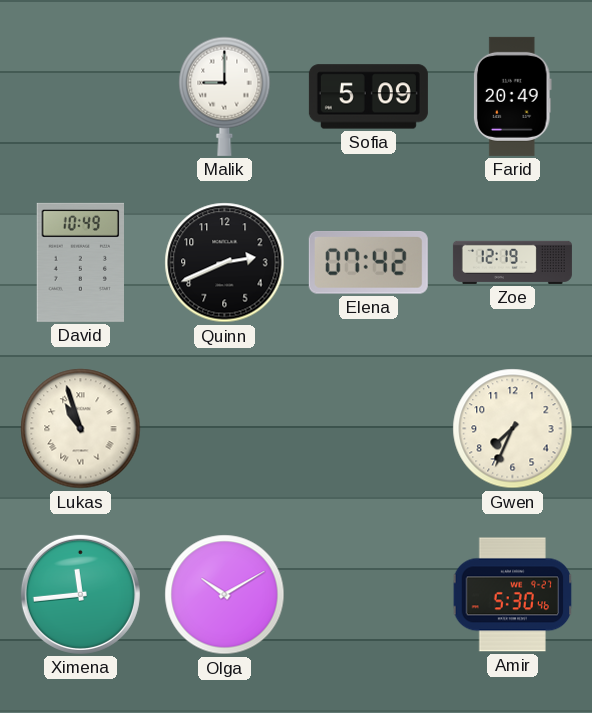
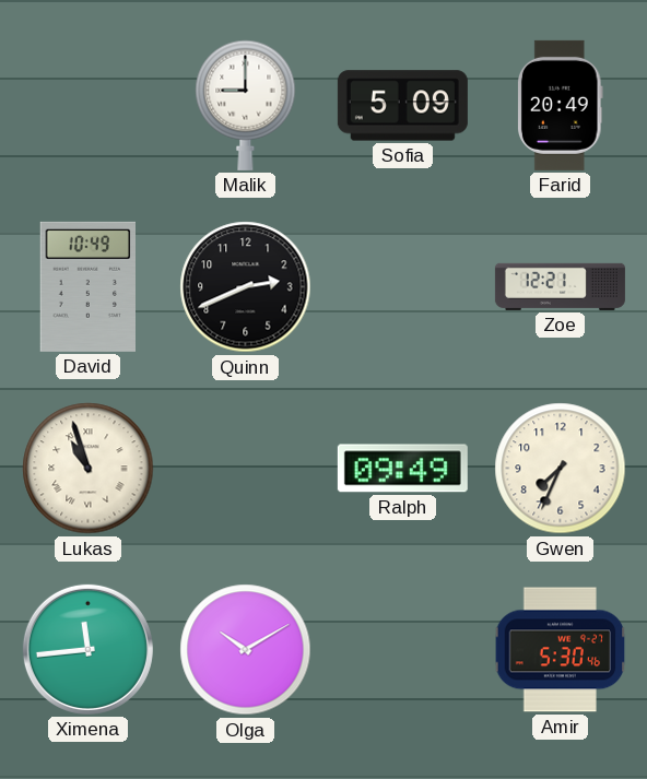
Elena: 07:42 -> none (368, 262)
Zoe: 12:19 -> 12:21 (560, 286)
Ralph: none -> 09:49 (402, 469)
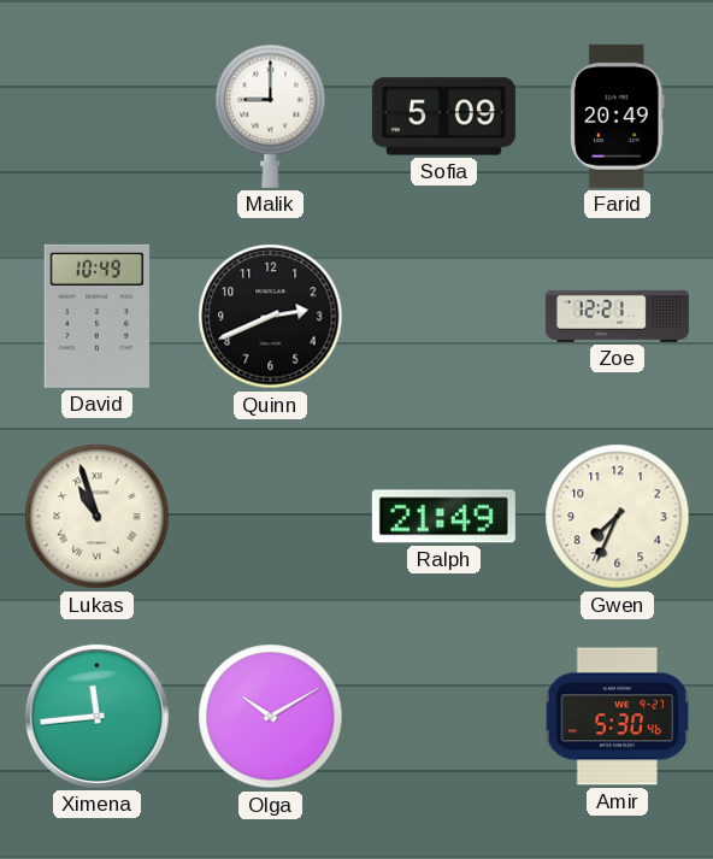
Ralph: 09:49 -> 21:49 (443, 517)
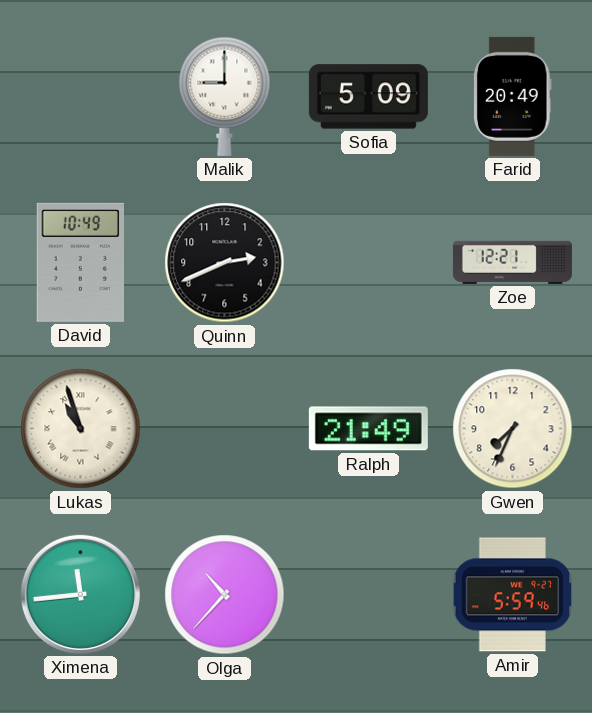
Olga: 10:10 -> 10:37 (225, 595)
Amir: 5:30 -> 5:59 (513, 595)
